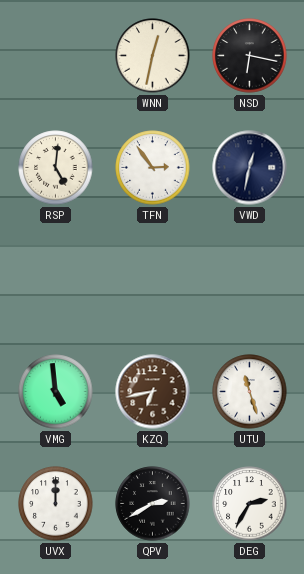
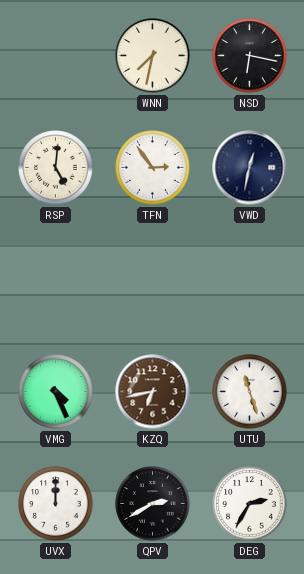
WNN: 12:32 -> 7:32 (153, 56)
VMG: 4:59 -> 4:26 (56, 392)
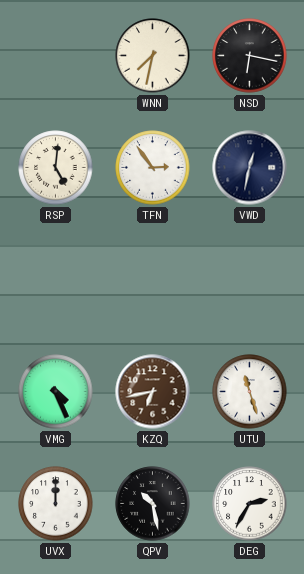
QPV: 2:40 -> 10:28 (153, 504)
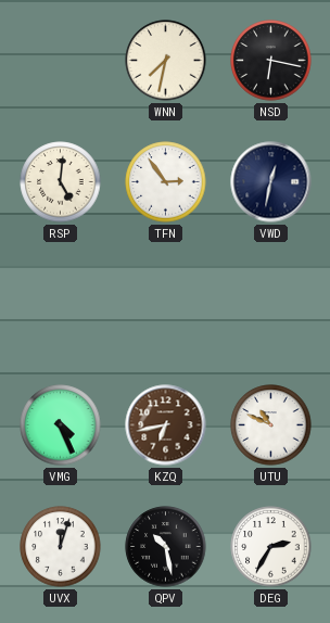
UTU: 11:27 -> 10:49 (271, 425)
UVX: 12:00 -> 12:03 (61, 547)
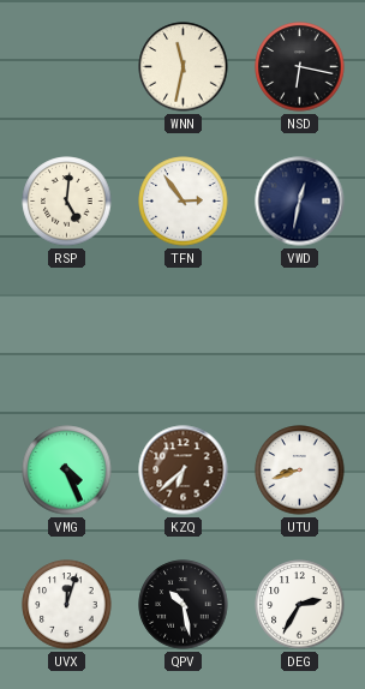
WNN: 7:32 -> 11:32 (184, 67)
KZQ: 6:43 -> 6:38 (184, 471)
UTU: 10:49 -> 8:42 (300, 471)
